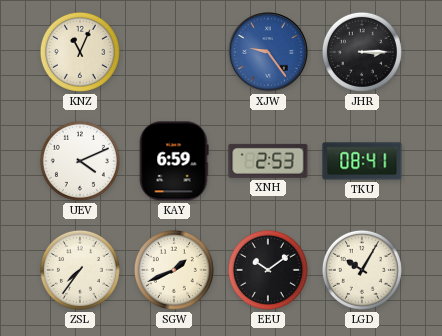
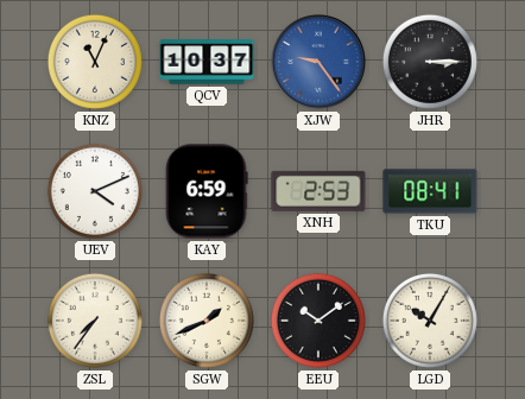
QCV: none -> 10:37 (207, 62)
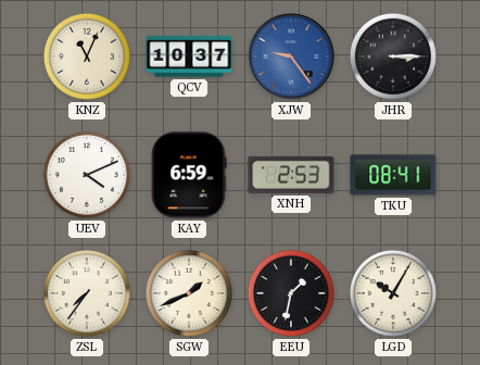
EEU: 10:09 -> 1:32 (291, 293)
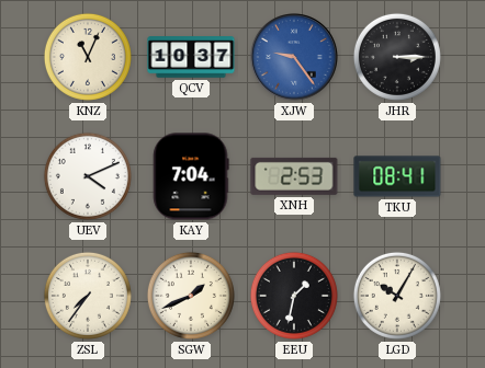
KAY: 6:59 -> 7:04 (191, 176)
